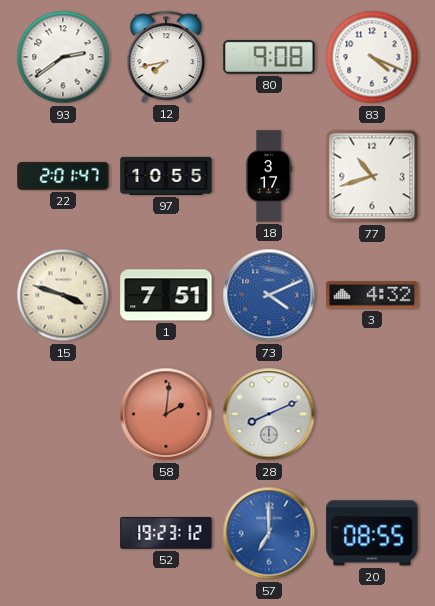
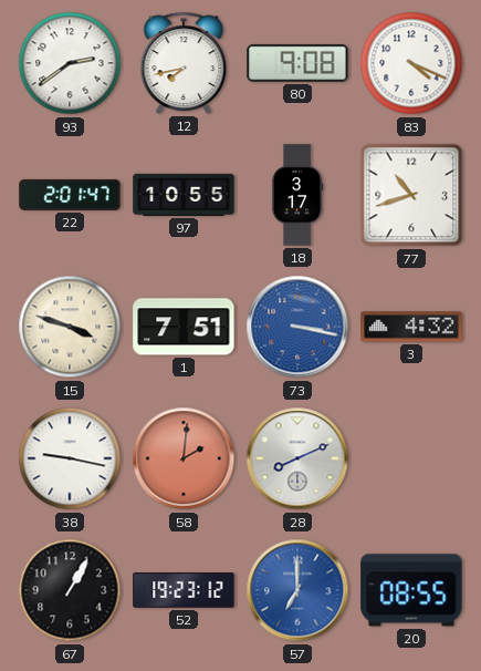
73: 4:11 -> 3:17 (297, 327)
38: none -> 9:17 (70, 458)
67: none -> 1:05 (70, 590)
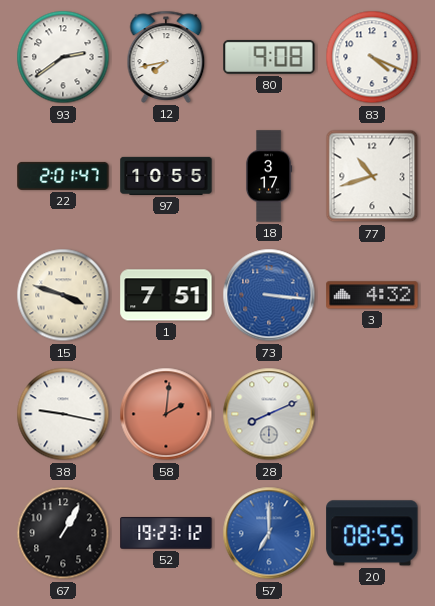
73: 3:17 -> 3:16 (269, 295)
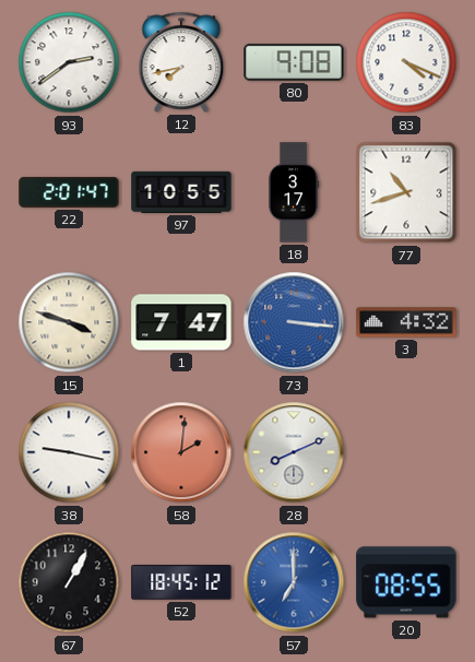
1: 7:51 -> 7:47 (181, 322)
52: 19:23 -> 18:45 (181, 582)
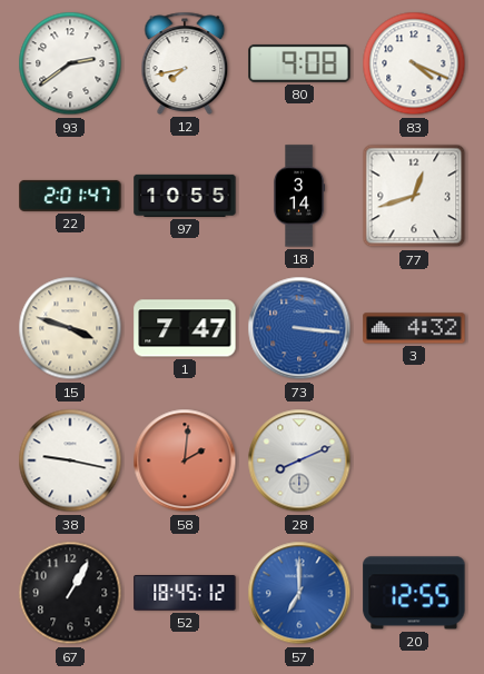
18: 3:17 -> 3:14 (299, 196)
77: 10:42 -> 12:42 (414, 196)
20: 08:55 -> 12:55 (414, 593)
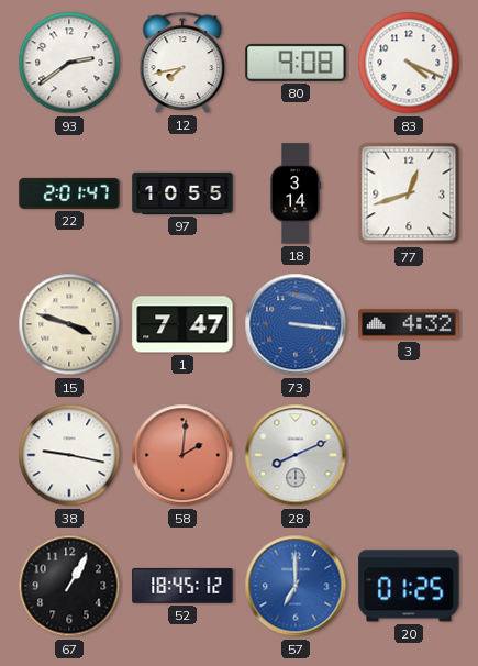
20: 12:55 -> 01:25 (409, 586)
